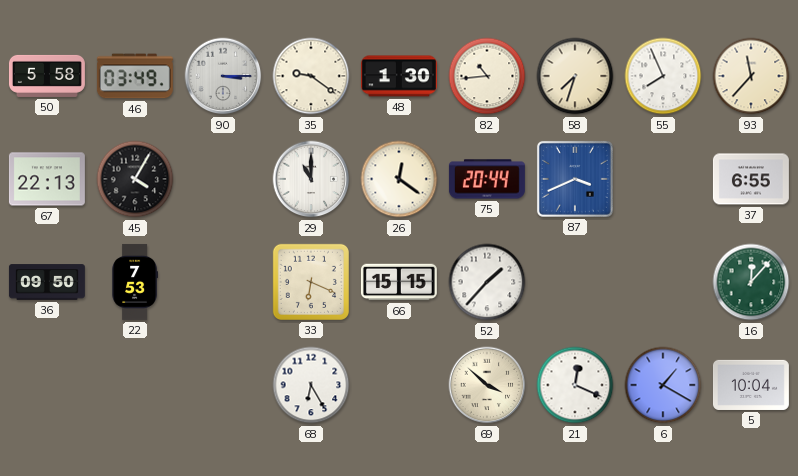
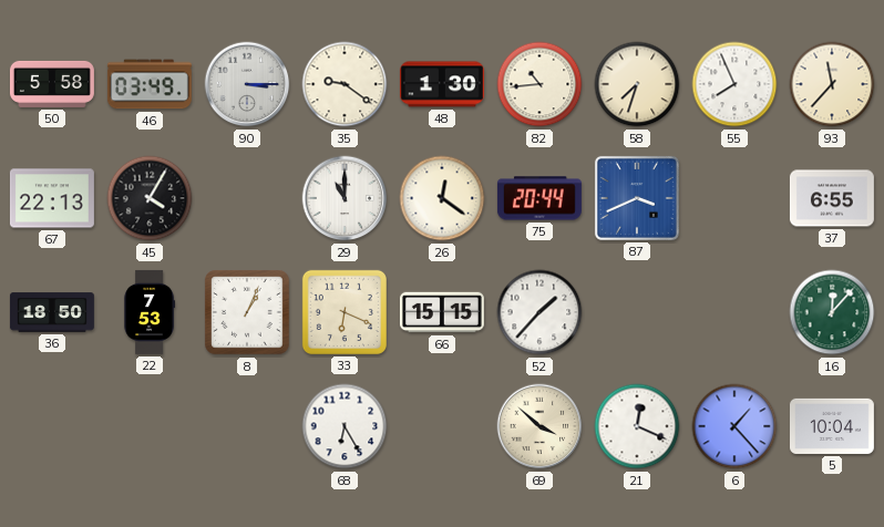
36: 09:50 -> 18:50 (52, 312)
8: none -> 1:04 (247, 312)
6: 1:20 -> 1:23 (734, 426)
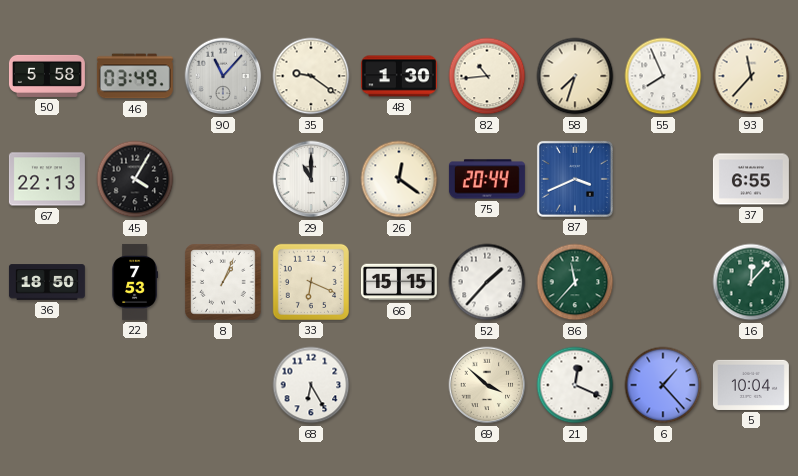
90: 3:15 -> 11:07 (223, 76)
86: none -> 11:37 (575, 282)
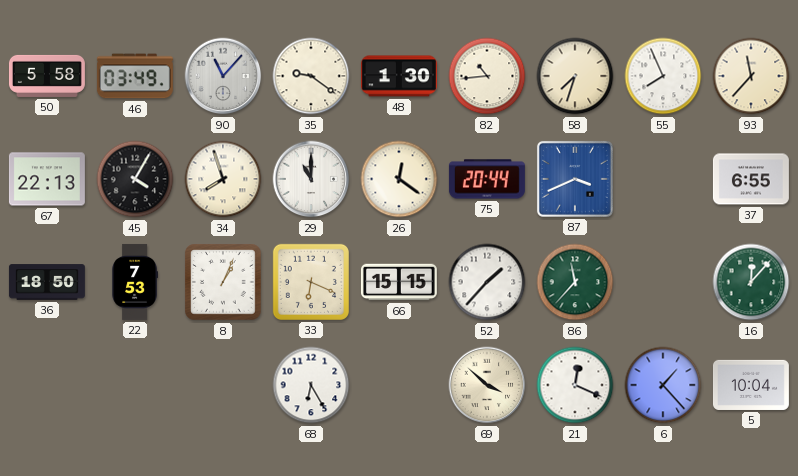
34: none -> 7:57 (223, 179)
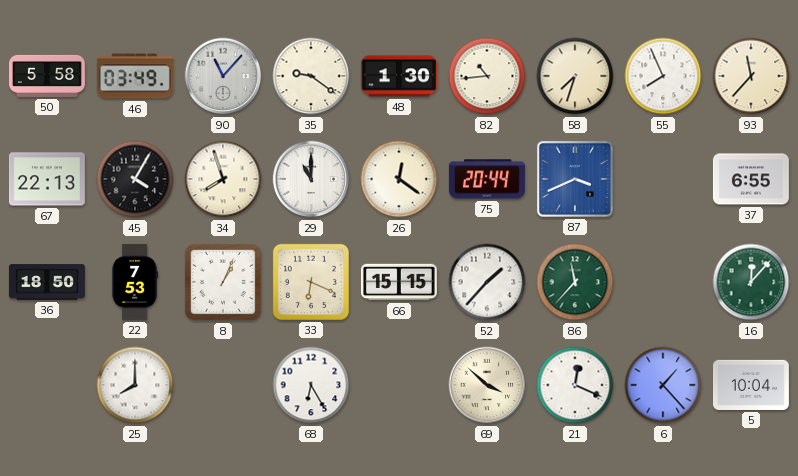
25: none -> 8:00 (135, 385)
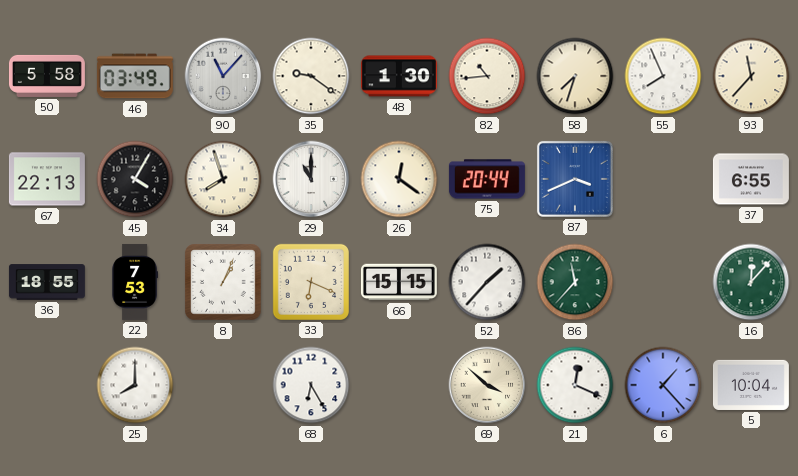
36: 18:50 -> 18:55 (47, 282)
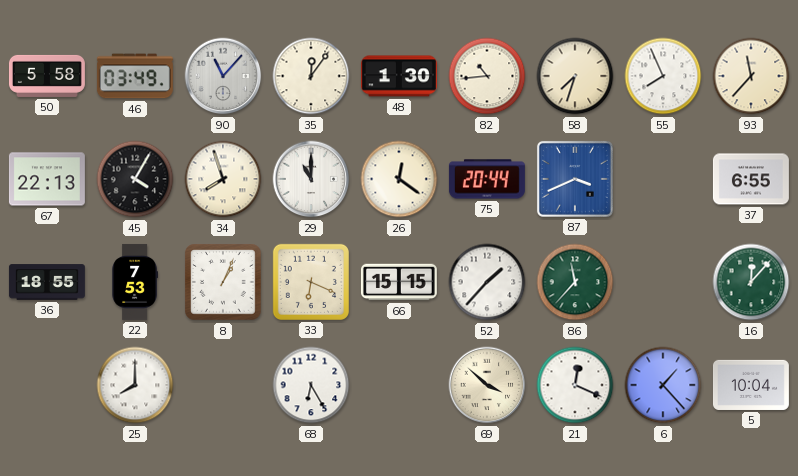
35: 9:21 -> 12:06 (311, 76)
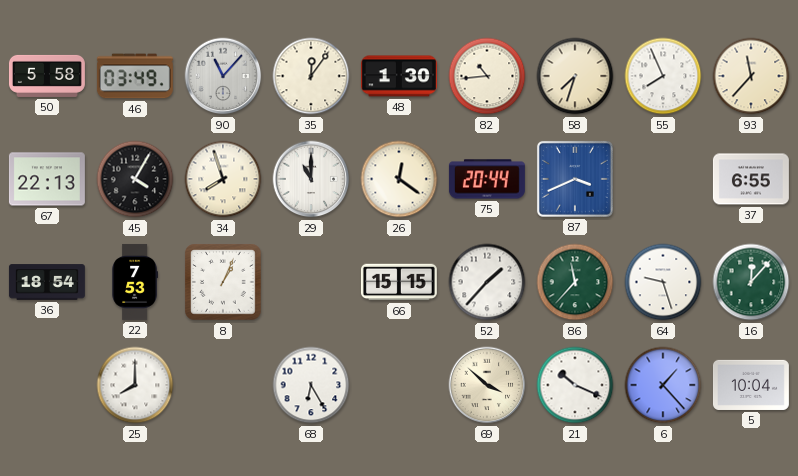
36: 18:55 -> 18:54 (47, 282)
33: 6:19 -> none (311, 282)
64: none -> 9:27 (663, 282)
21: 12:19 -> 10:19 (575, 385)
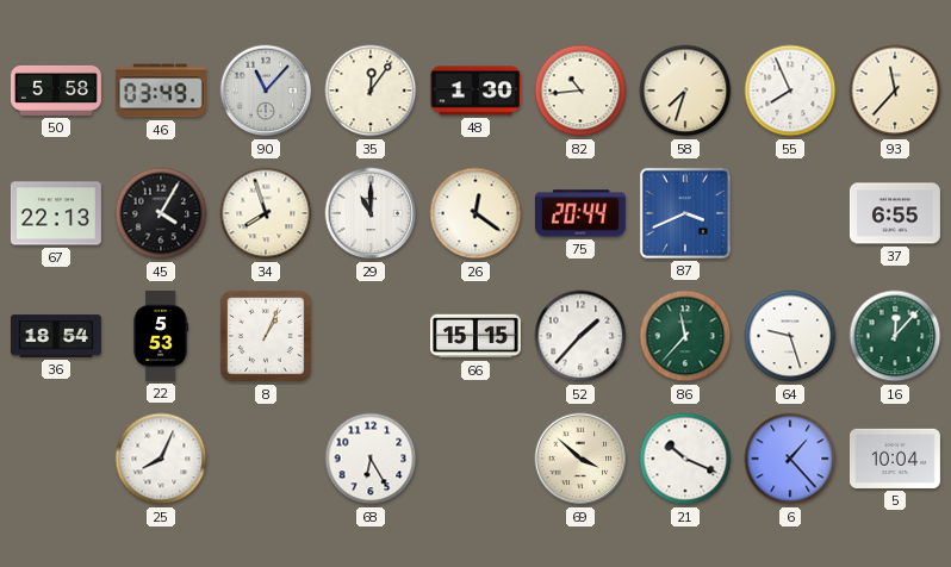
22: 7:53 -> 5:53 (160, 336)
25: 8:00 -> 8:04 (161, 459)
